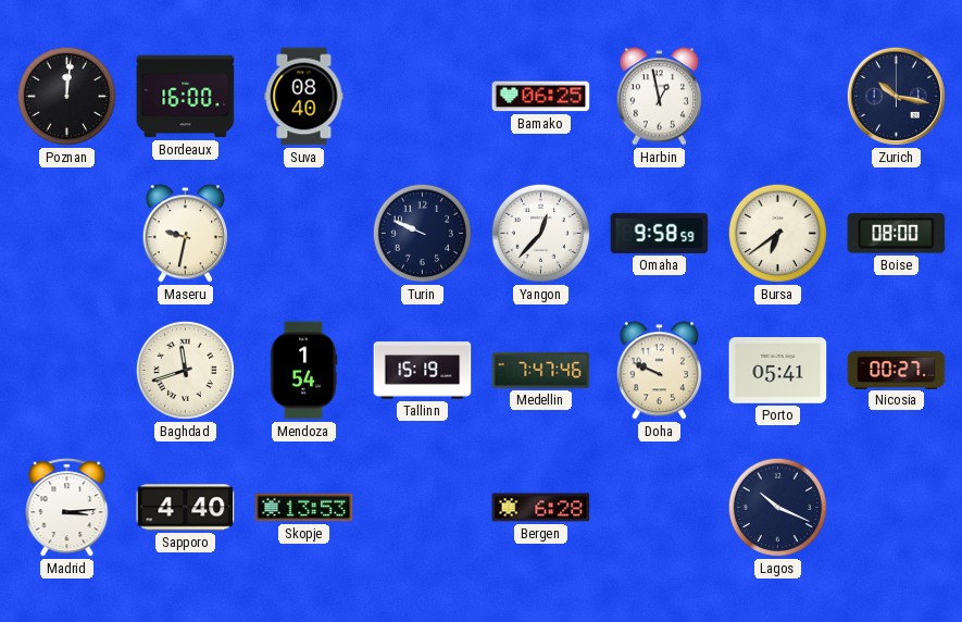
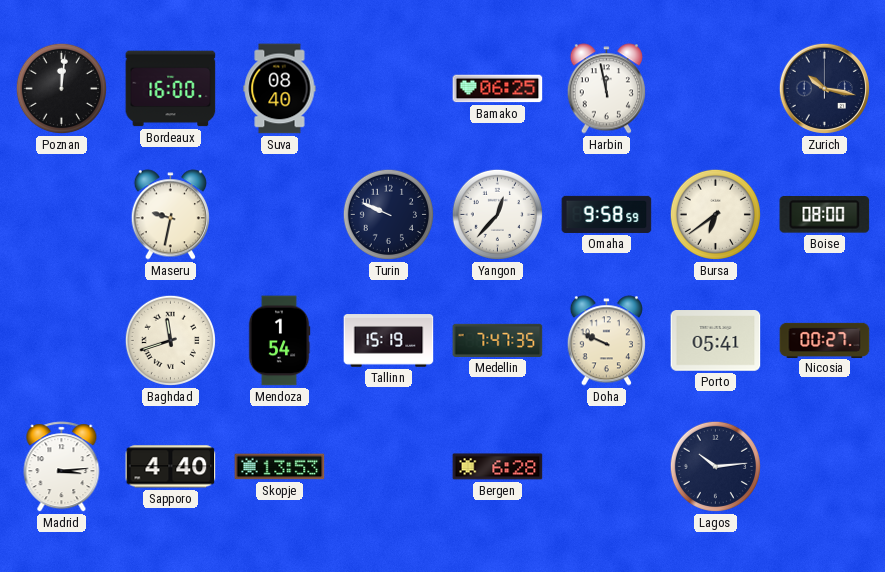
Harbin: 12:58 -> 11:58 (606, 89)
Medellin: 7:47:46 -> 7:47:35 (498, 340)
Lagos: 10:19 -> 10:14 (715, 466)
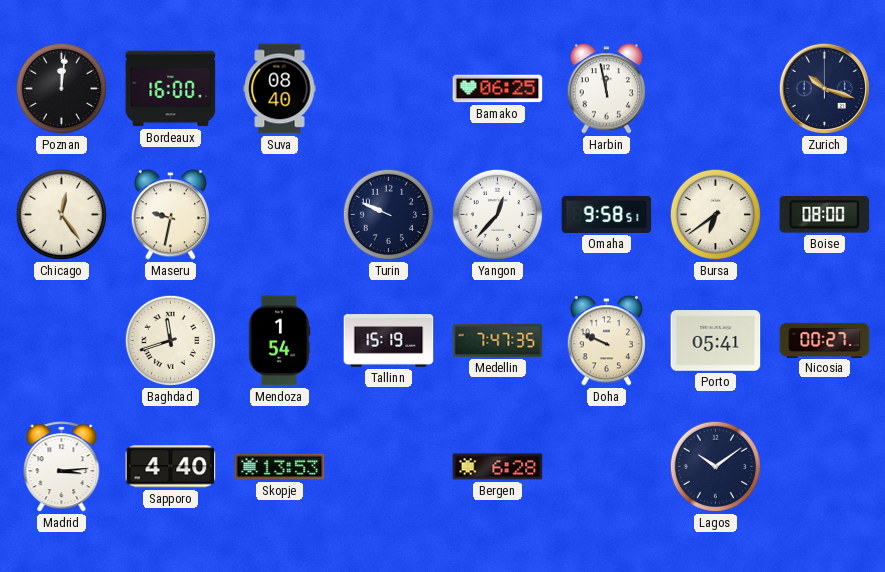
Zurich: 10:17 -> 10:18 (824, 88)
Chicago: none -> 12:24 (61, 214)
Omaha: 9:58:59 -> 9:58:51 (607, 214)
Lagos: 10:14 -> 10:09 (715, 466)
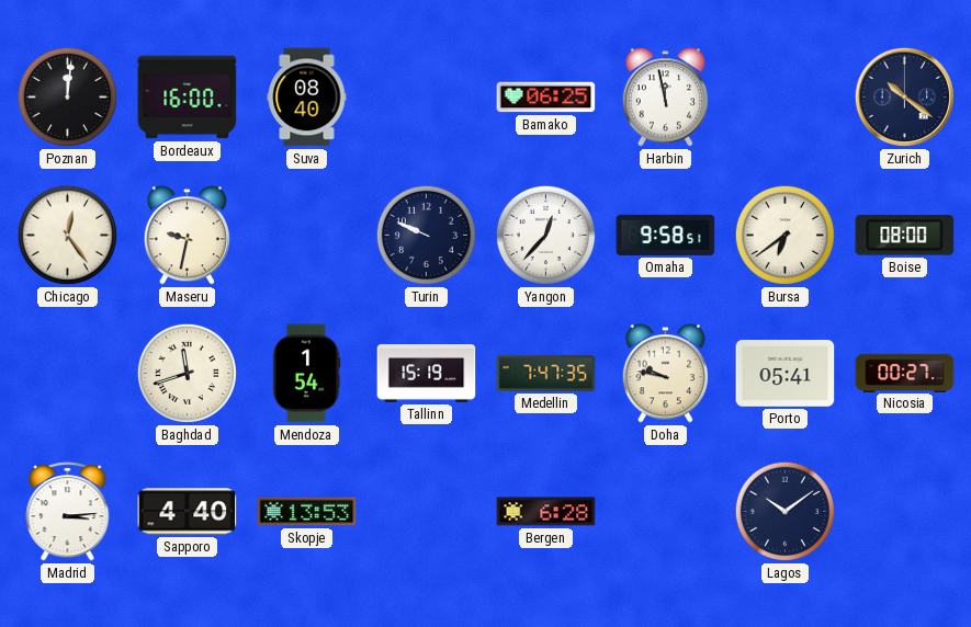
Zurich: 10:18 -> 10:21 (904, 96)
Doha: 9:49 -> 9:47 (665, 374)
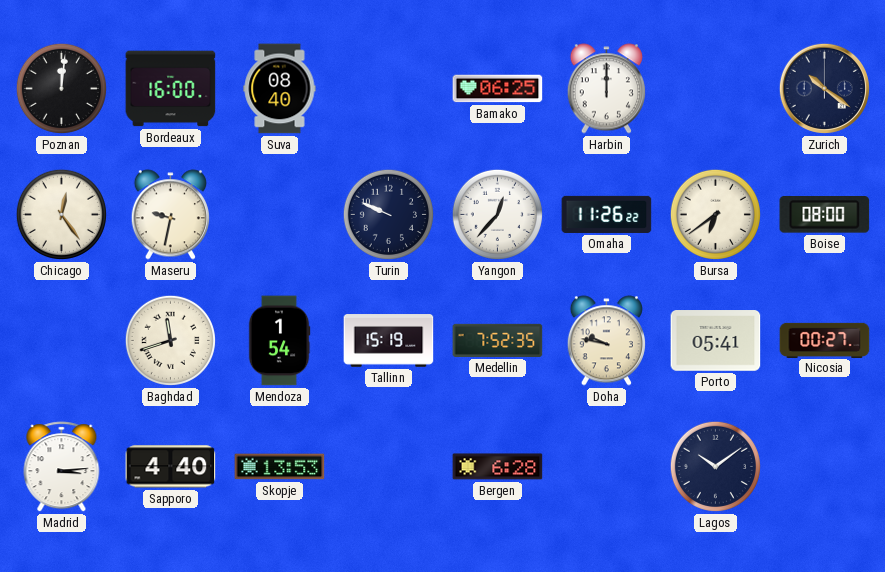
Harbin: 11:58 -> 12:00 (606, 89)
Omaha: 9:58 -> 11:26 (607, 214)
Medellin: 7:47 -> 7:52 (498, 340)
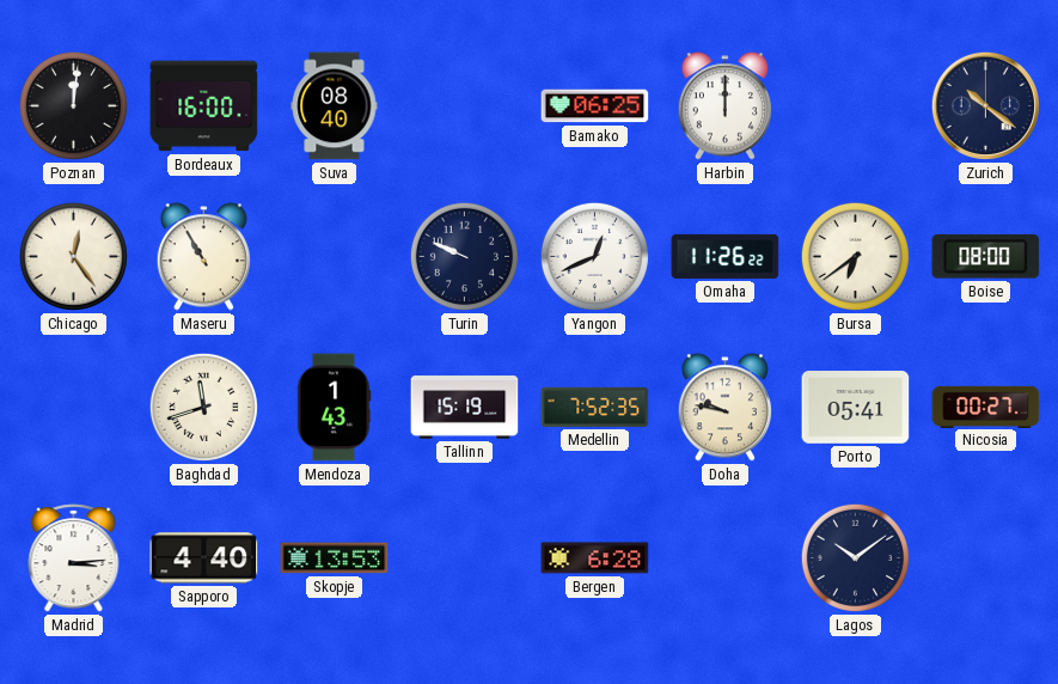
Maseru: 9:32 -> 10:55 (203, 257)
Yangon: 12:37 -> 12:41 (594, 256)
Mendoza: 1:54 -> 1:43 (334, 408)
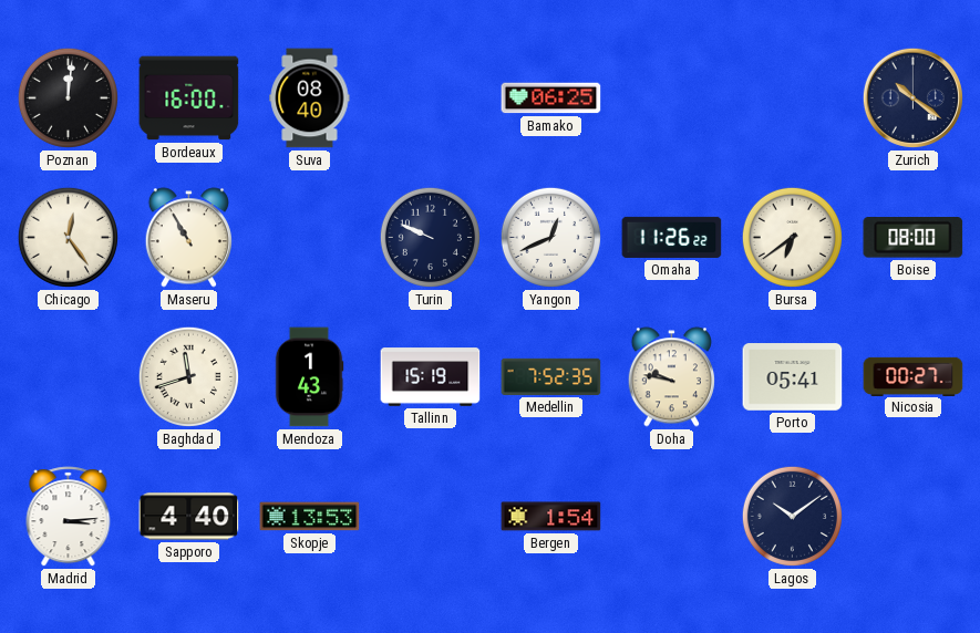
Harbin: 12:00 -> none (724, 106)
Bergen: 6:28 -> 1:54 (551, 517)
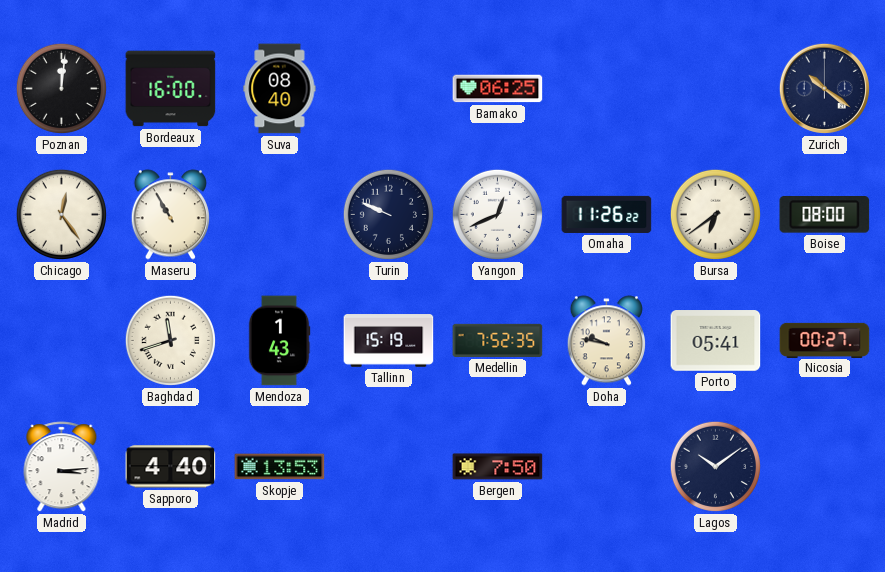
Bergen: 1:54 -> 7:50 (498, 467)
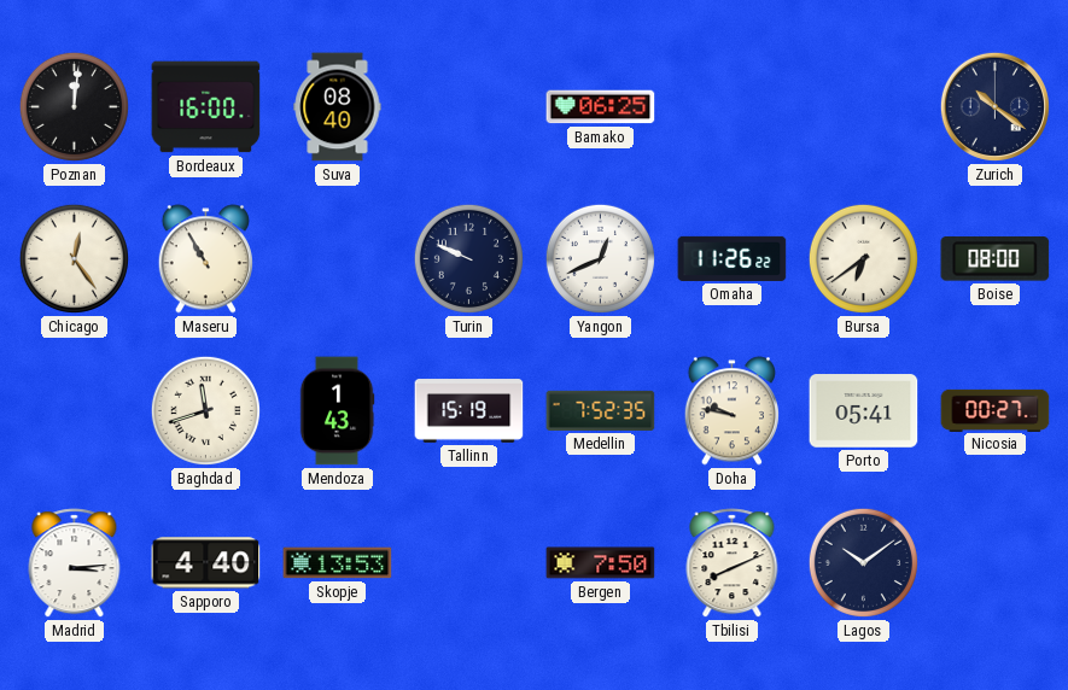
Tbilisi: none -> 8:11 (733, 563)
